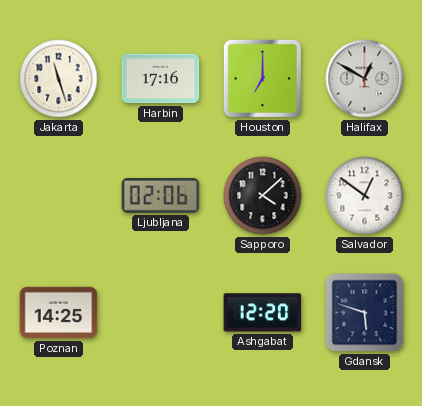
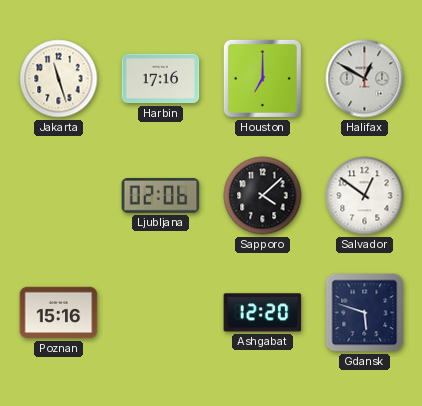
Poznan: 14:25 -> 15:16 (59, 313)
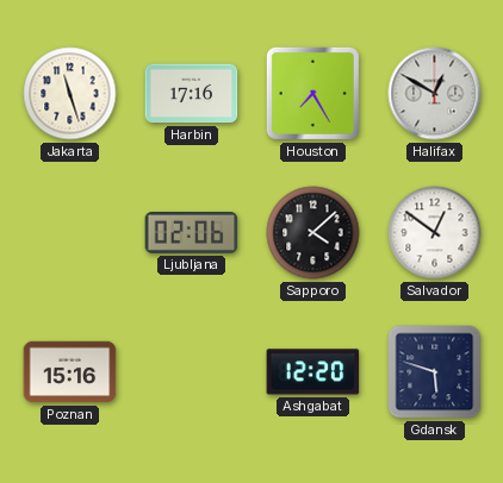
Houston: 7:00 -> 7:25 (312, 93)
